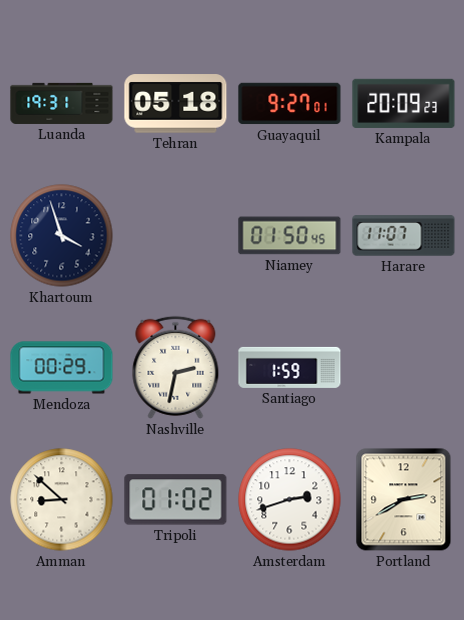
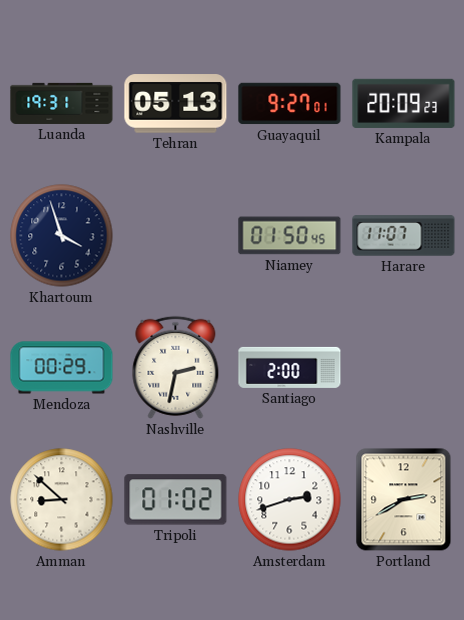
Tehran: 05:18 -> 05:13 (176, 104)
Santiago: 1:59 -> 2:00 (290, 367)
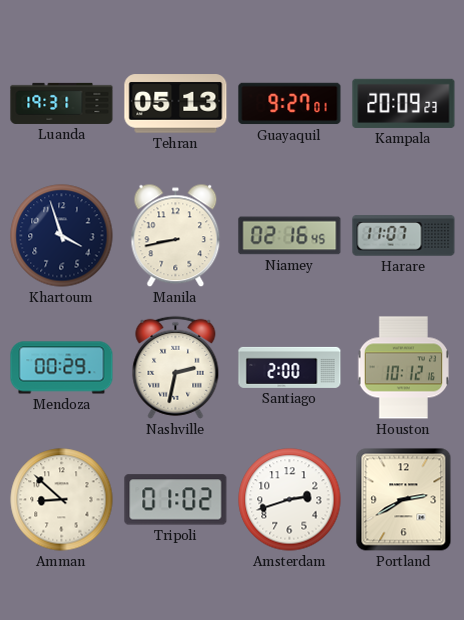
Manila: none -> 8:43 (176, 236)
Niamey: 01:50 -> 02:16 (290, 236)
Houston: none -> 10:12 (403, 368)
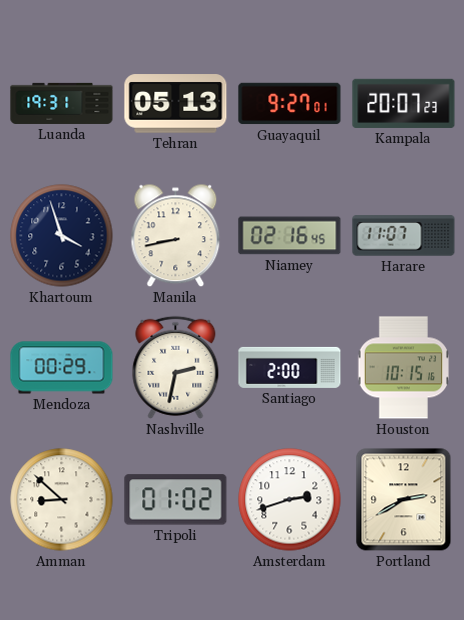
Kampala: 20:09 -> 20:07 (404, 103)
Houston: 10:12 -> 10:15 (403, 368)
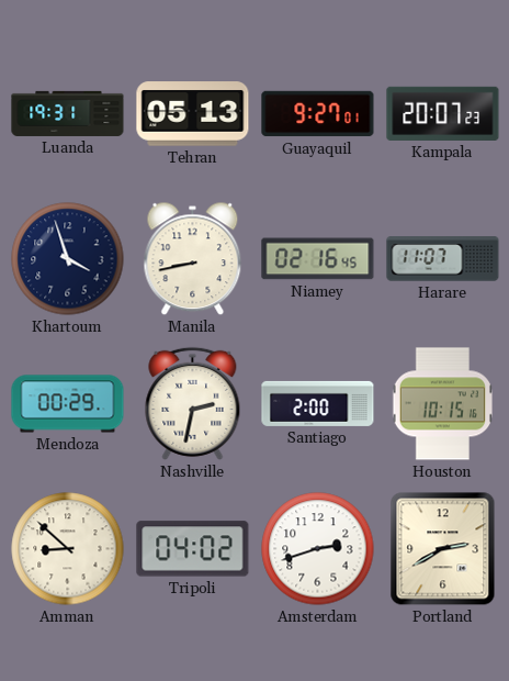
Tripoli: 01:02 -> 04:02 (193, 549)
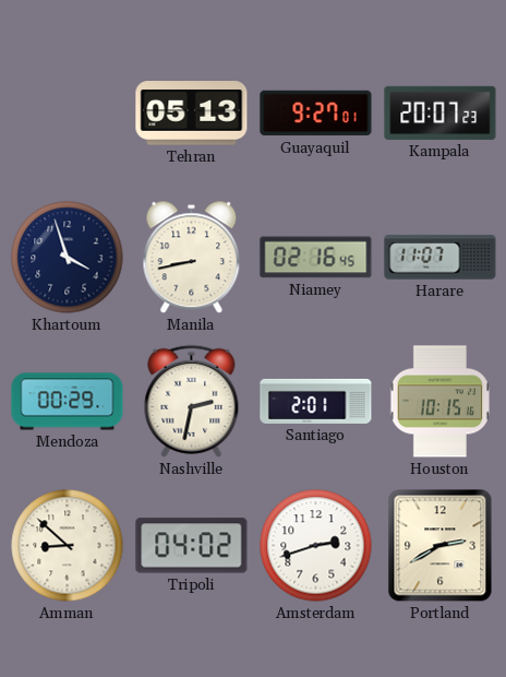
Luanda: 19:31 -> none (68, 113)
Santiago: 2:00 -> 2:01 (316, 401)
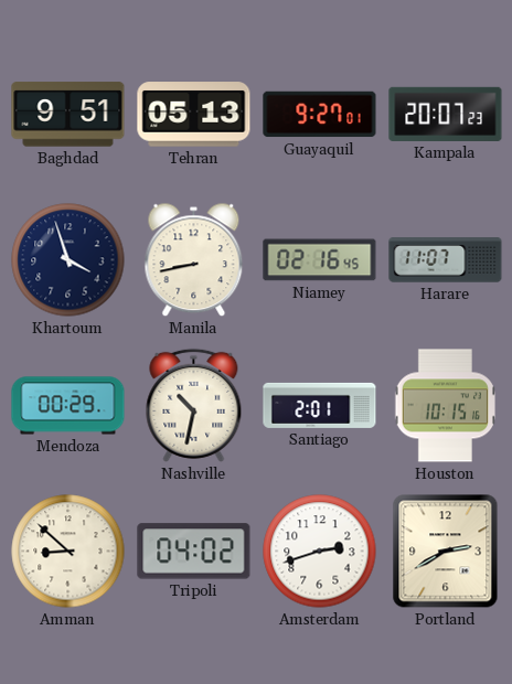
Baghdad: none -> 9:51 (68, 115)
Nashville: 2:32 -> 10:32 (194, 405)
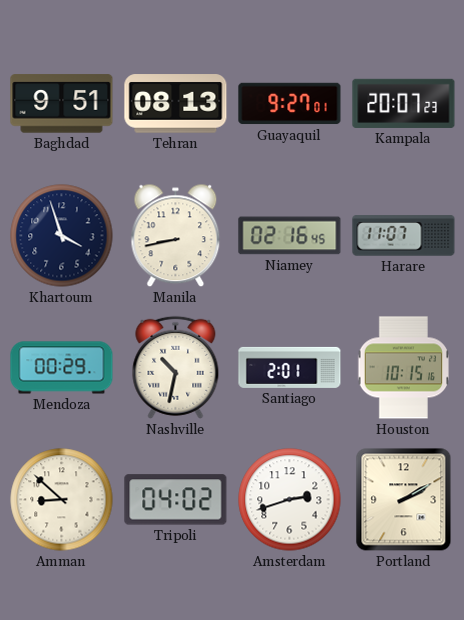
Tehran: 05:13 -> 08:13 (176, 104)
Portland: 2:40 -> 2:10 (404, 500)
